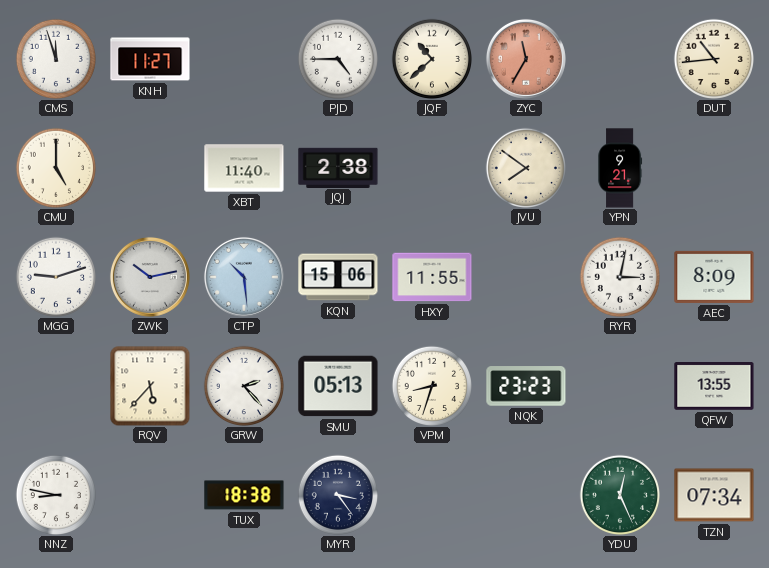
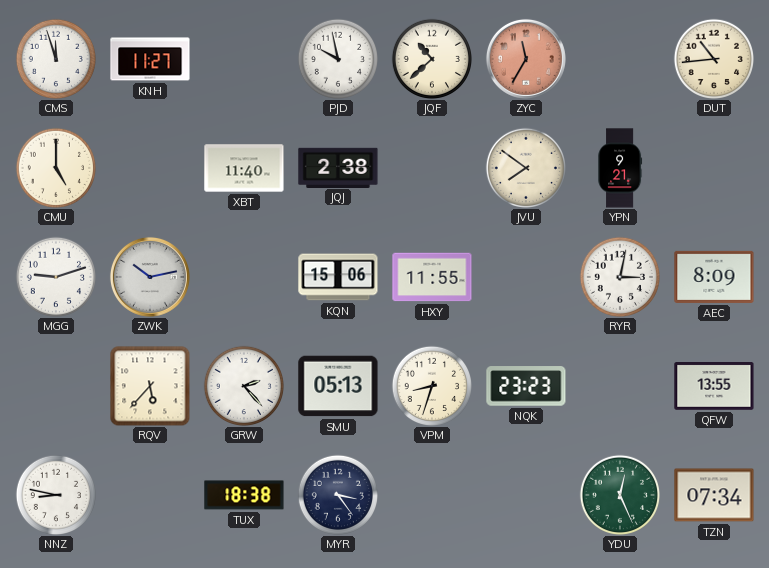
PJD: 4:45 -> 9:58 (337, 58)
CTP: 10:29 -> none (244, 277)
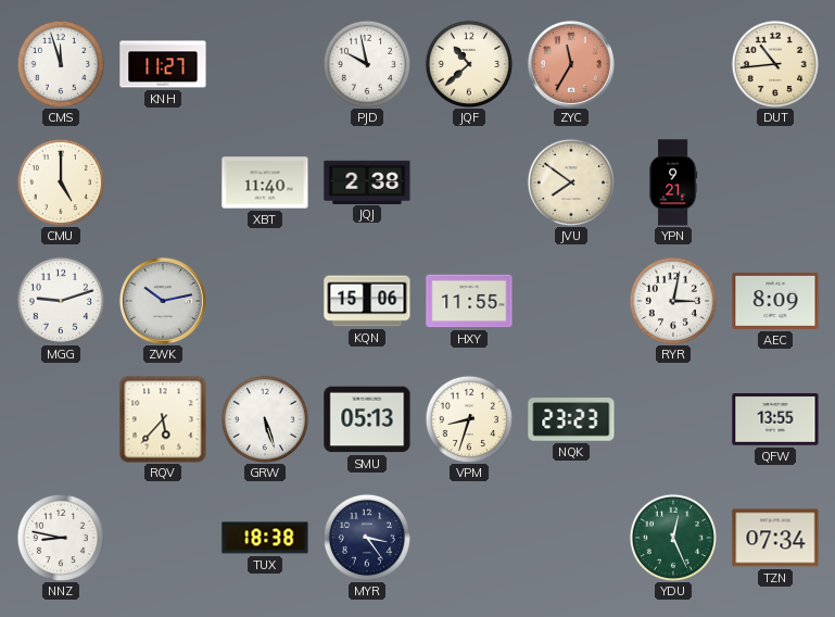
GRW: 2:23 -> 5:27 (264, 418)
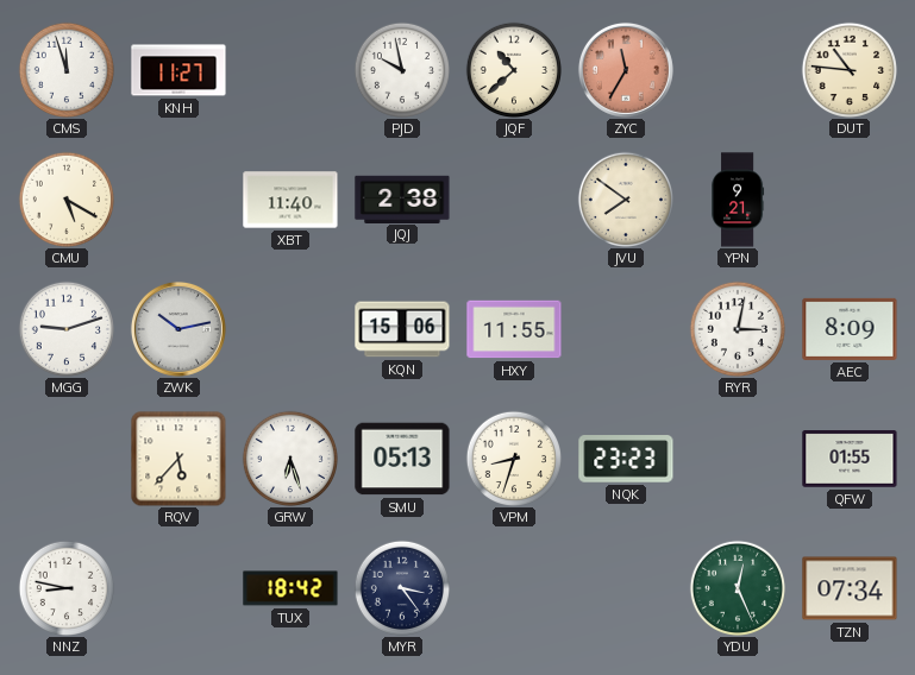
DUT: 10:44 -> 10:46 (848, 69)
CMU: 5:00 -> 5:20 (65, 198)
GRW: 5:27 -> 6:27 (289, 458)
QFW: 13:55 -> 01:55 (850, 459)
TUX: 18:38 -> 18:42 (290, 588)
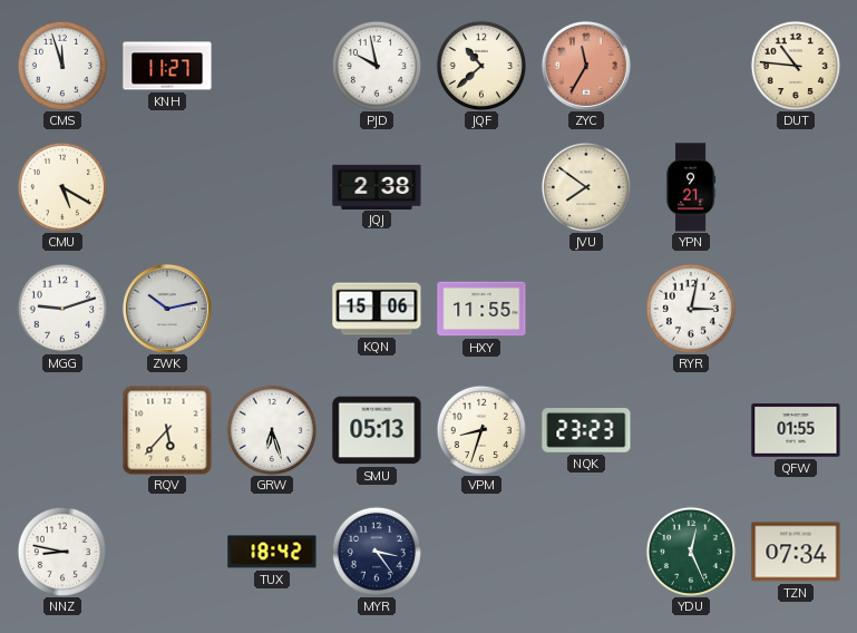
XBT: 11:40 -> none (290, 200)
AEC: 8:09 -> none (850, 329)
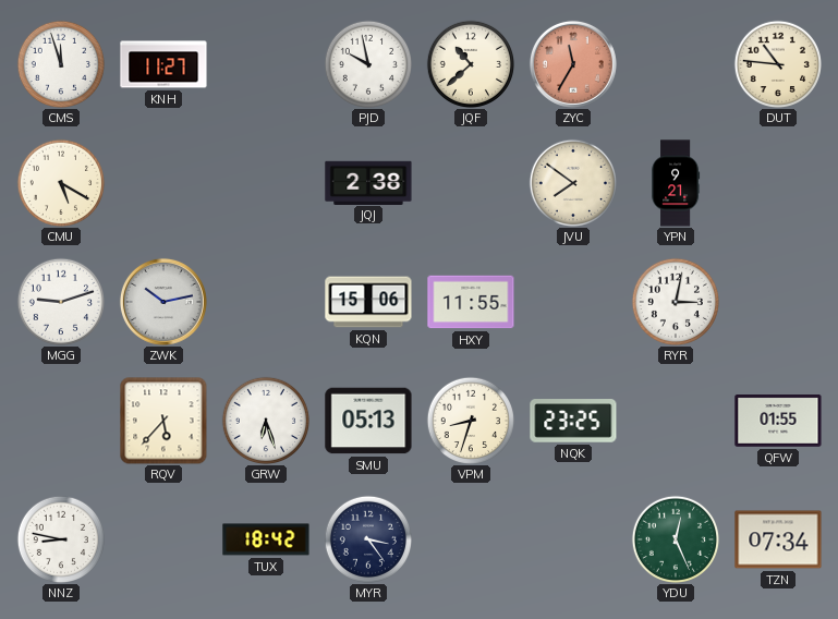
NQK: 23:23 -> 23:25 (573, 421)
